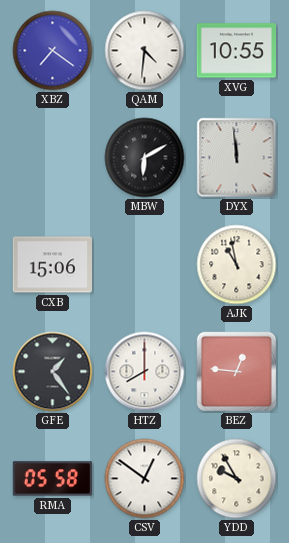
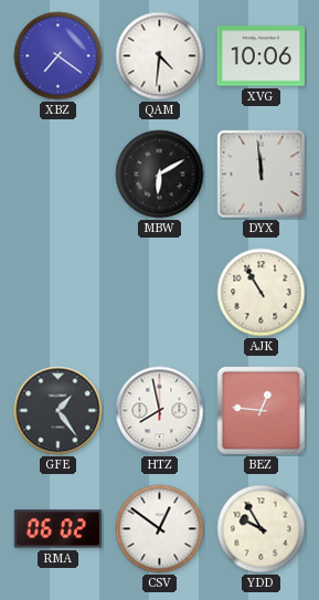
XVG: 10:55 -> 10:06 (260, 56)
CXB: 15:06 -> none (52, 265)
AJK: 10:58 -> 10:55 (262, 293)
HTZ: 8:00 -> 7:58 (160, 411)
RMA: 05:58 -> 06:02 (57, 529)
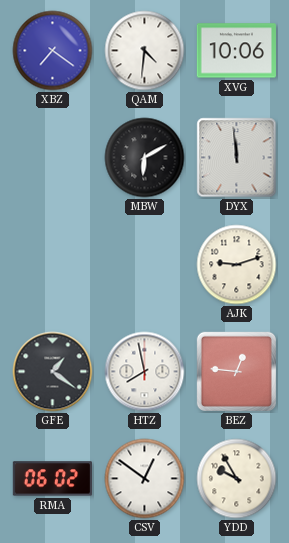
AJK: 10:55 -> 9:12 (237, 265)
GFE: 1:24 -> 1:21 (53, 372)
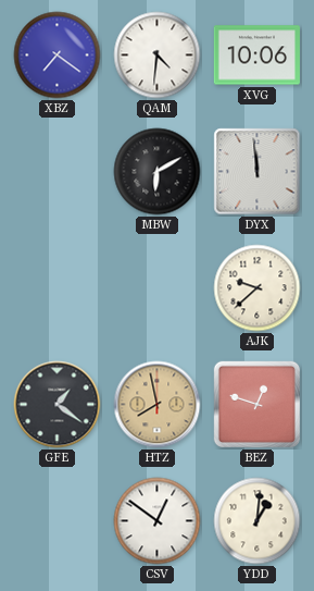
AJK: 9:12 -> 9:38 (258, 288)
HTZ dial: white -> champagne (158, 405)
BEZ: 12:46 -> 12:48 (256, 404)
RMA: 06:02 -> none (52, 479)
YDD: 9:55 -> 1:01 (258, 521)
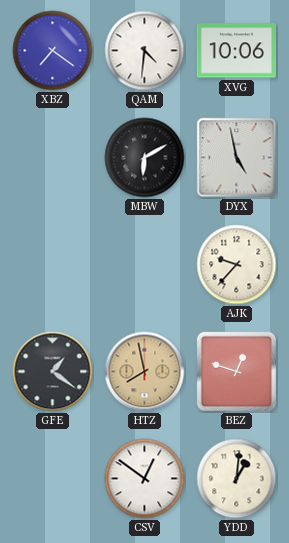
DYX: 11:59 -> 4:58 (237, 158)
AJK: 9:38 -> 9:37 (237, 265)
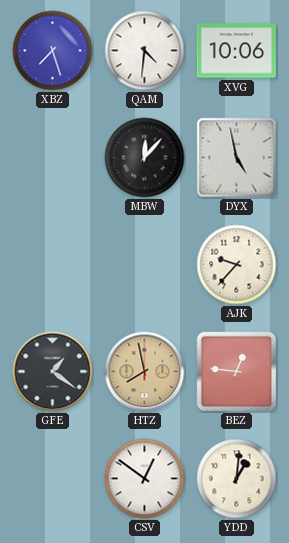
XBZ: 7:21 -> 7:27 (53, 51)
MBW: 6:10 -> 12:07 (145, 158)
BEZ: 12:48 -> 12:46 (236, 371)
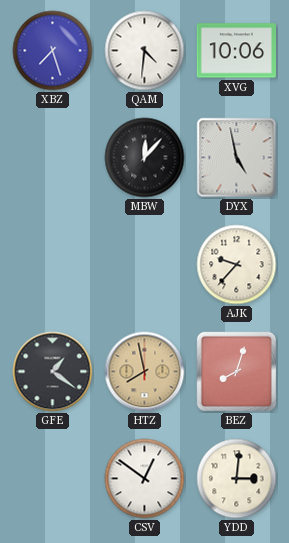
BEZ: 12:46 -> 8:03 (236, 371)
YDD: 1:01 -> 3:01 (237, 479)
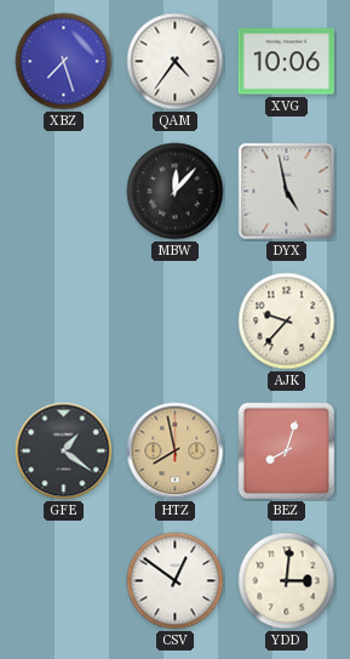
QAM: 4:31 -> 4:36 (176, 62)
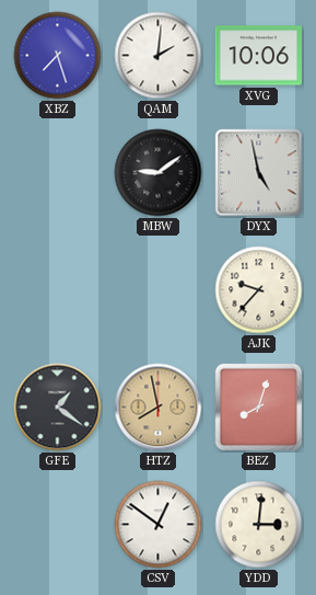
QAM: 4:36 -> 2:01 (159, 56)
MBW: 12:07 -> 9:09 (159, 173)
